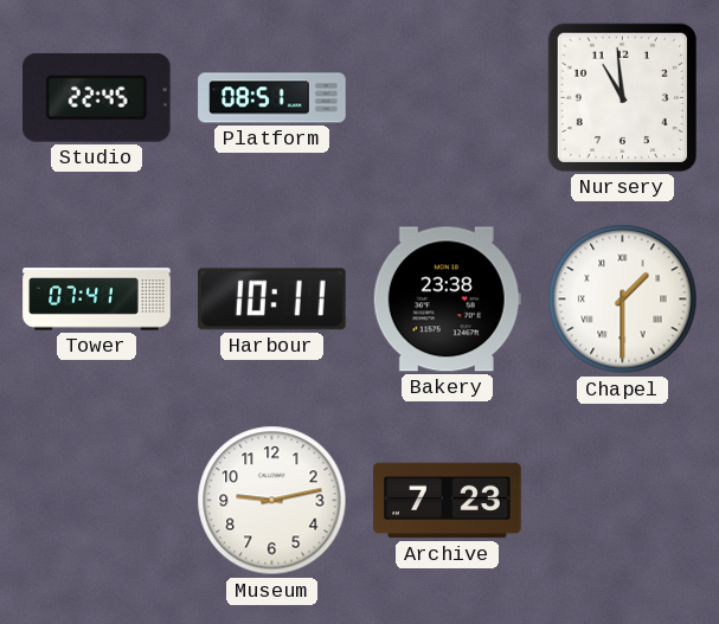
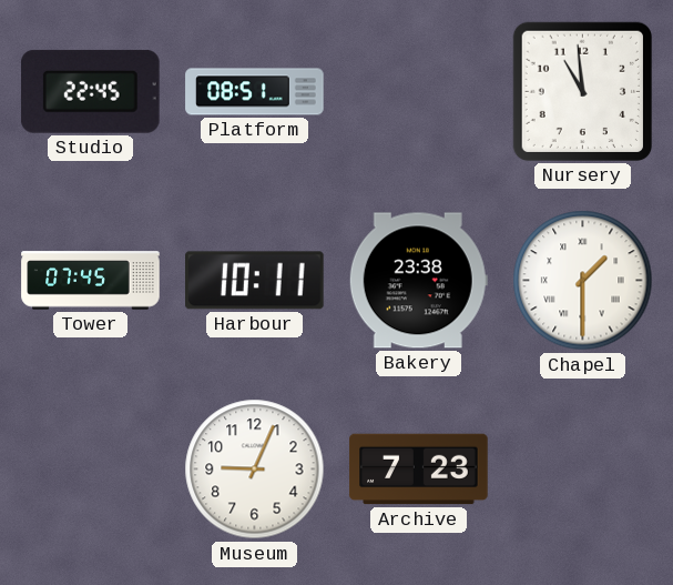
Tower: 07:41 -> 07:45 (91, 281)
Museum: 9:13 -> 9:04 (255, 470)
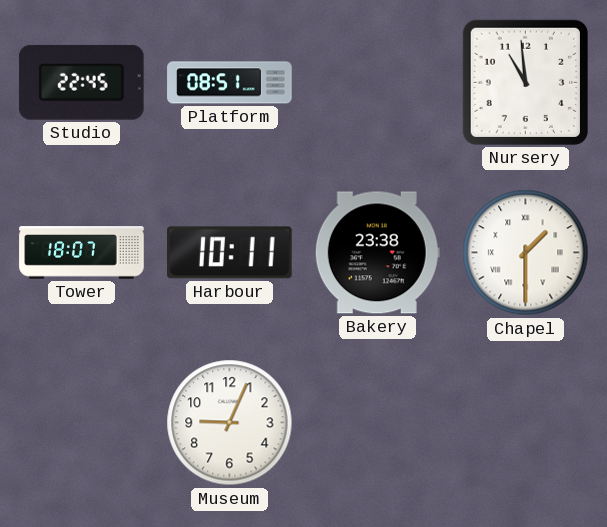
Tower: 07:45 -> 18:07 (82, 253)
Archive: 7:23 -> none (419, 470)
